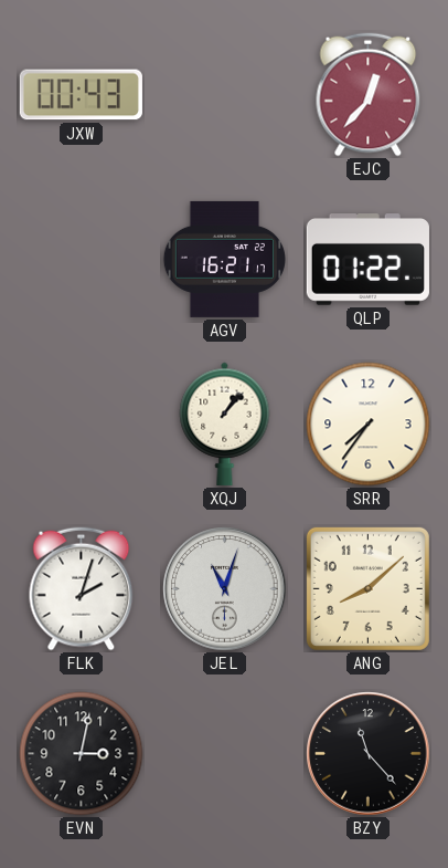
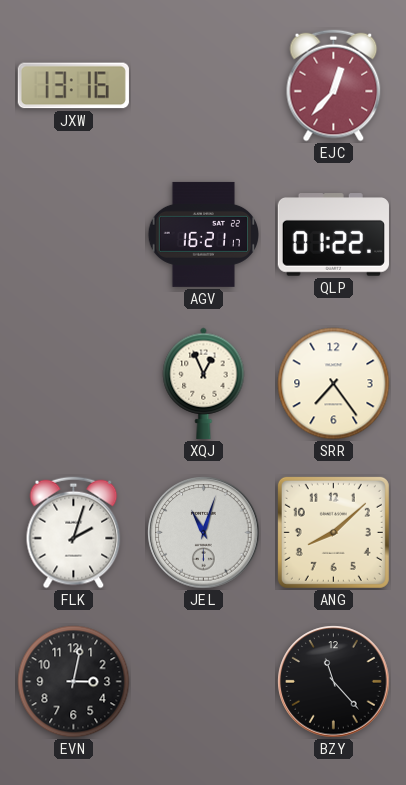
JXW: 00:43 -> 13:16 (73, 86)
XQJ: 1:07 -> 12:56 (204, 383)
SRR: 7:36 -> 7:24 (334, 384)
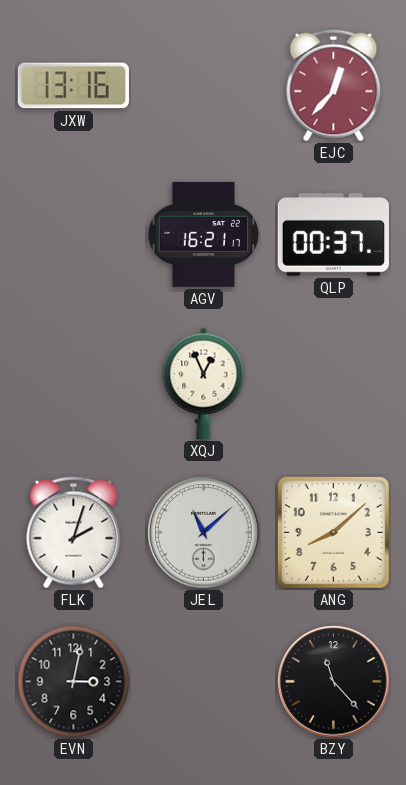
QLP: 01:22 -> 00:37 (333, 235)
SRR: 7:24 -> none (334, 384)
JEL: 11:03 -> 11:08 (204, 533)
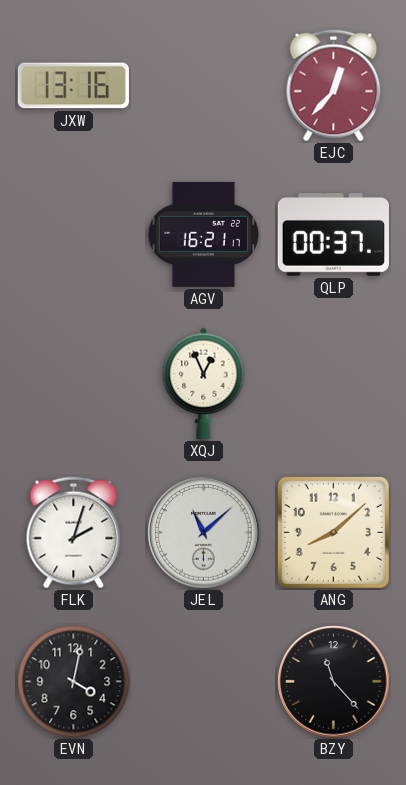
EVN: 3:02 -> 4:02 (74, 682)
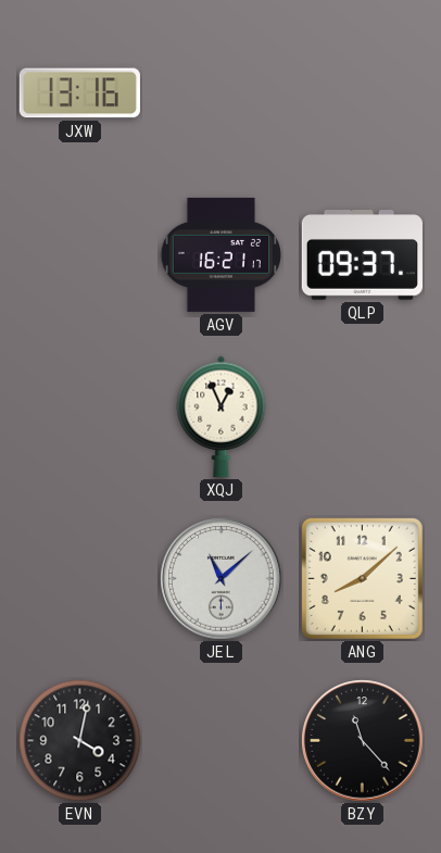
EJC: 12:37 -> none (334, 86)
QLP: 00:37 -> 09:37 (362, 255)
FLK: 2:03 -> none (74, 533)
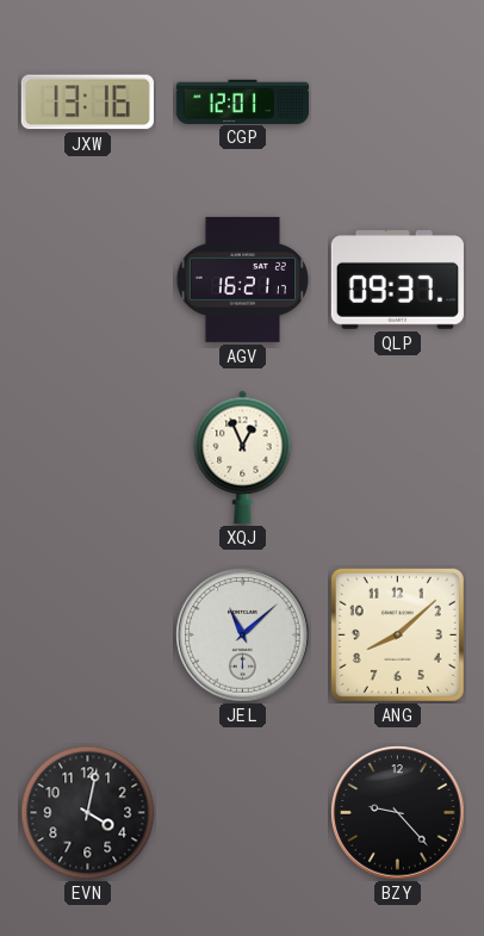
CGP: none -> 12:01 (242, 101)
BZY: 11:23 -> 9:23 (398, 813)
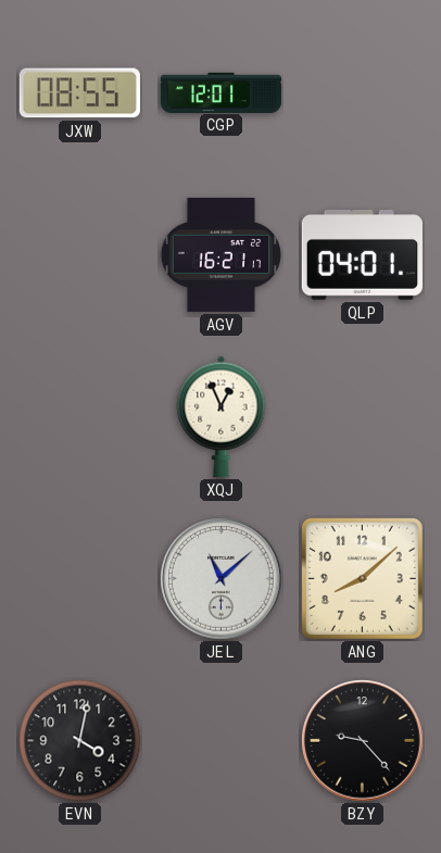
JXW: 13:16 -> 08:55 (79, 93)
QLP: 09:37 -> 04:01 (362, 255)
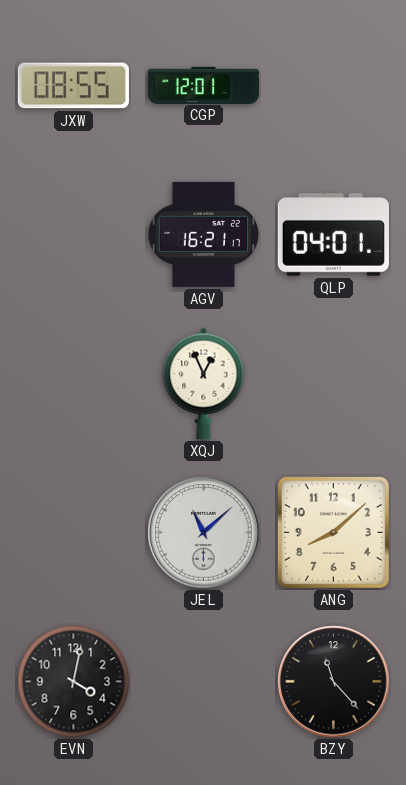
BZY: 9:23 -> 11:23 (334, 682)
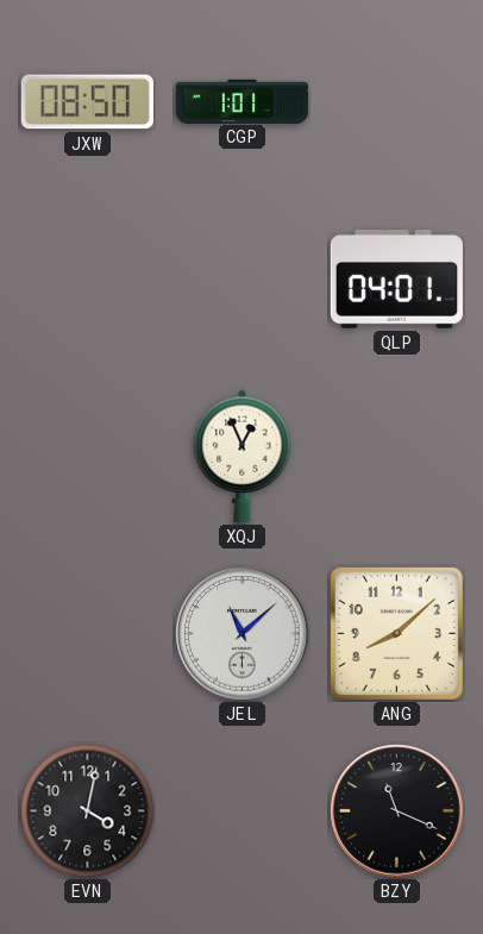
JXW: 08:55 -> 08:50 (87, 102)
CGP: 12:01 -> 1:01 (241, 101)
AGV: 16:21 -> none (204, 234)
BZY: 11:23 -> 11:19 (397, 811)
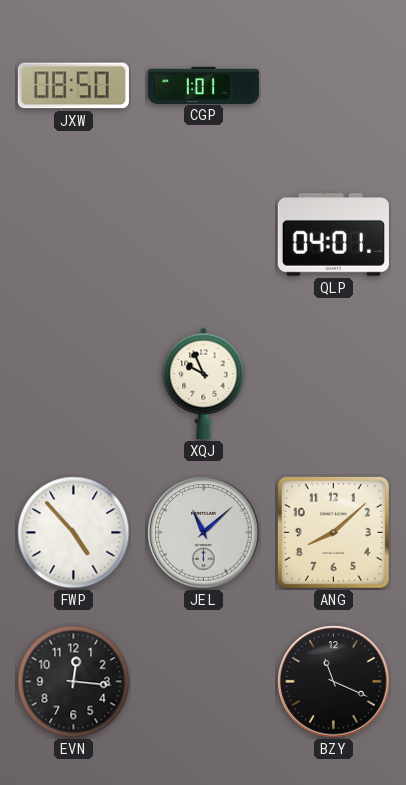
XQJ: 12:56 -> 9:56 (204, 383)
FWP: none -> 4:53 (74, 533)
EVN: 4:02 -> 12:16 (74, 682)
